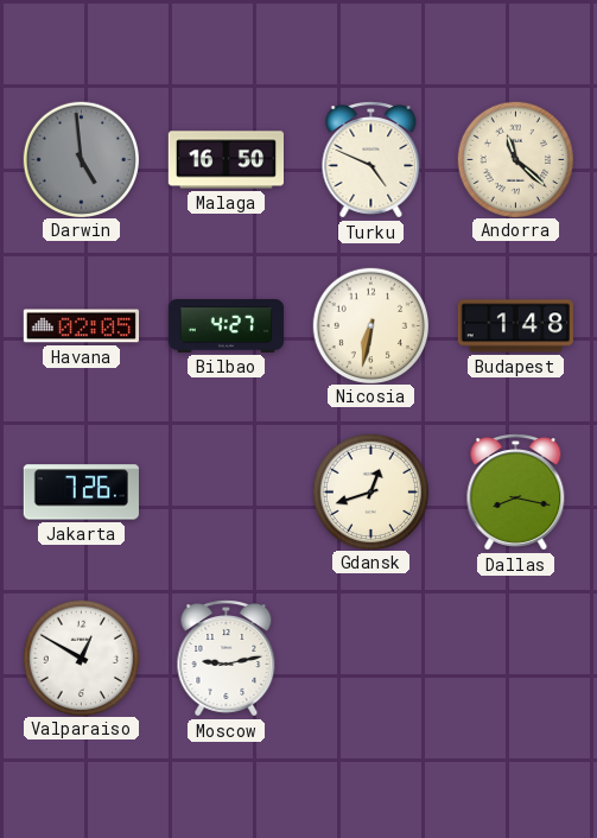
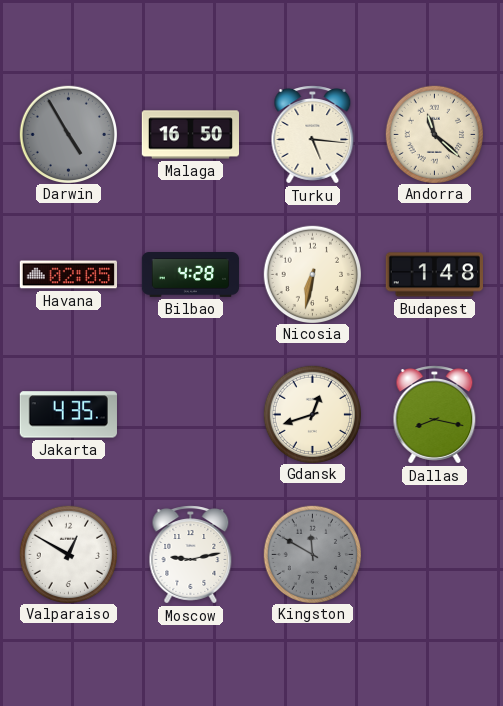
Darwin: 4:59 -> 4:55 (68, 134)
Turku: 4:49 -> 5:16 (313, 135)
Bilbao: 4:27 -> 4:28 (191, 275)
Jakarta: 7:26 -> 4:35 (68, 415)
Kingston: none -> 11:50 (312, 554)
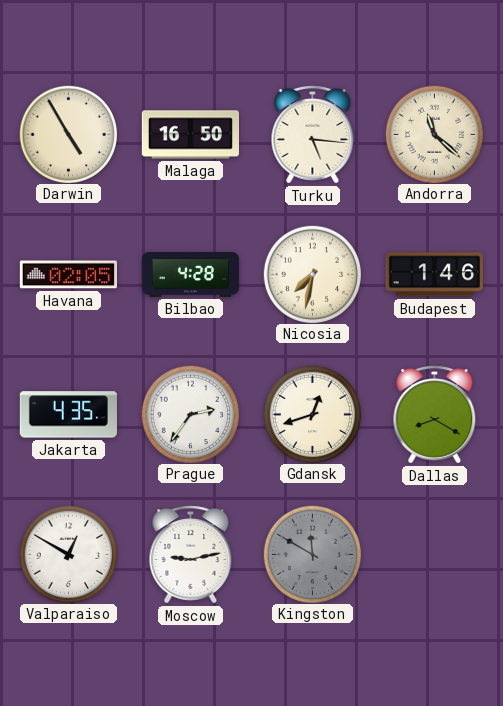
Darwin dial: grey -> cream (68, 134)
Nicosia: 6:32 -> 7:32 (312, 274)
Budapest: 1:48 -> 1:46 (434, 275)
Prague: none -> 2:36 (190, 414)
Dallas: 8:17 -> 8:20 (435, 415)
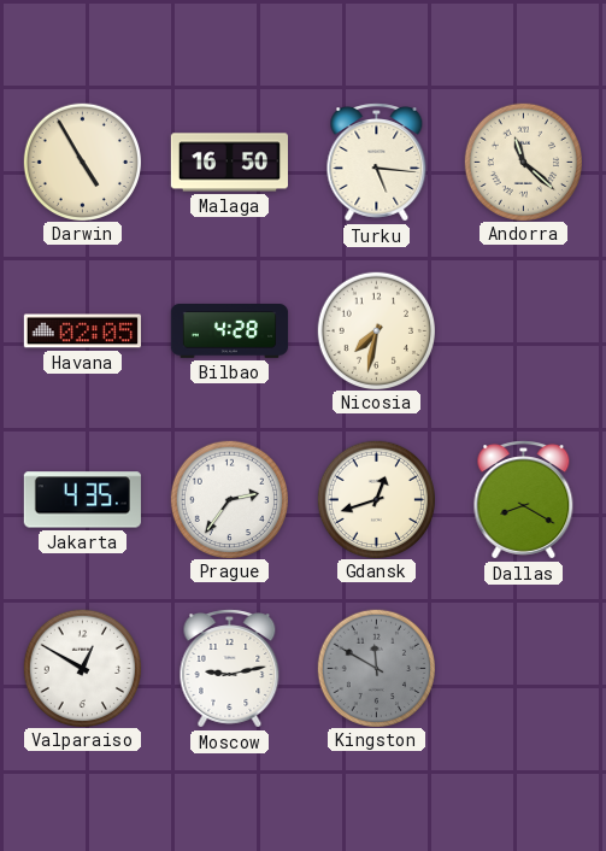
Budapest: 1:46 -> none (434, 275)
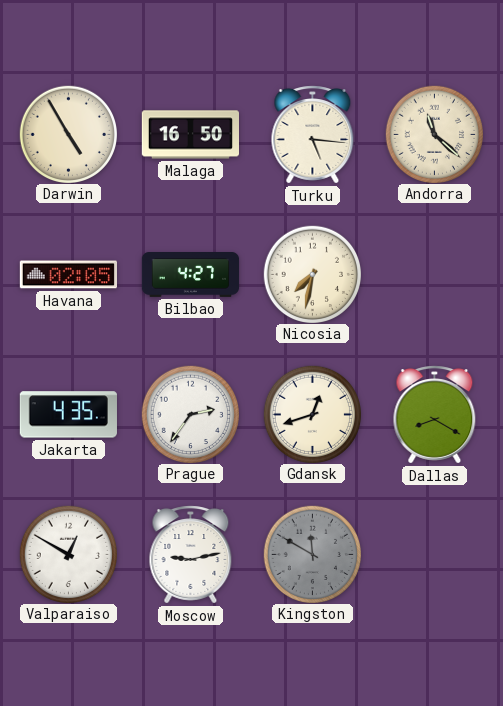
Bilbao: 4:28 -> 4:27 (191, 275)
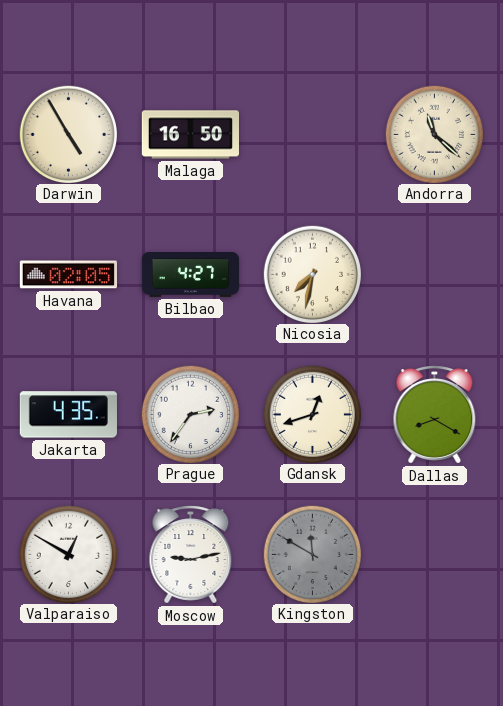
Turku: 5:16 -> none (313, 135)
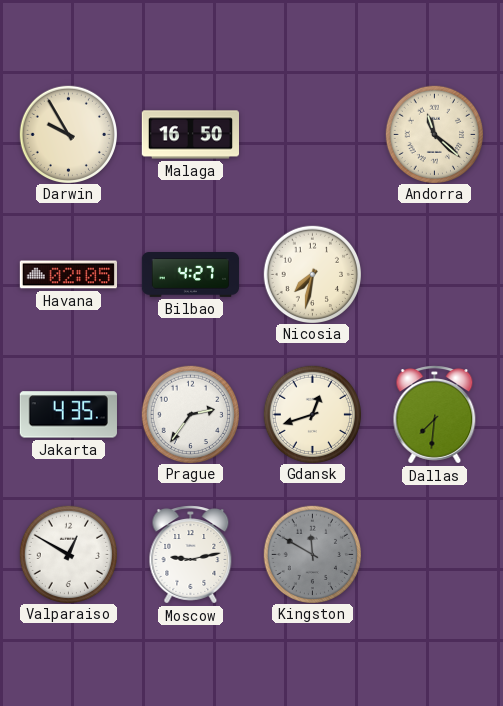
Darwin: 4:55 -> 9:55 (68, 134)
Dallas: 8:20 -> 7:31 (435, 415)
